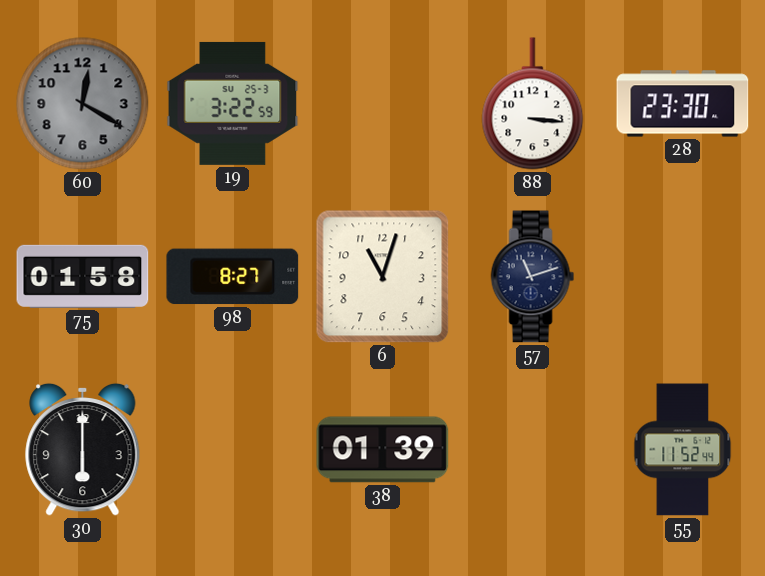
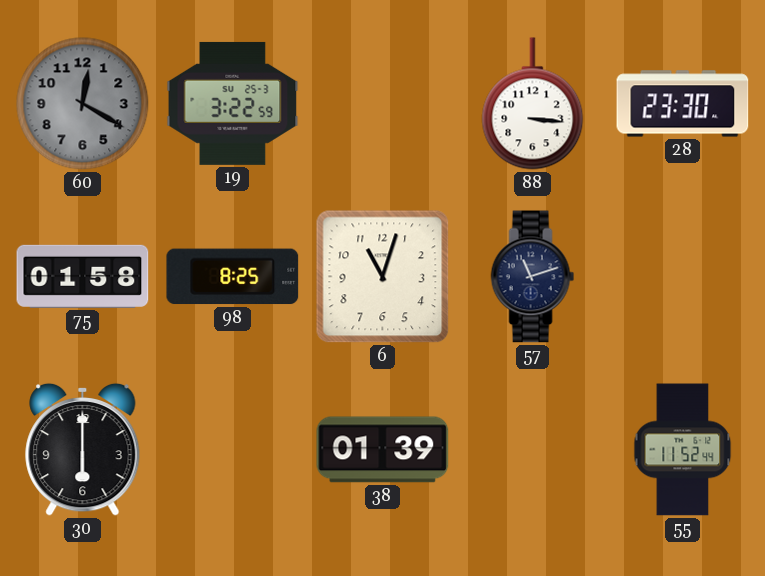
98: 8:27 -> 8:25 (233, 277)
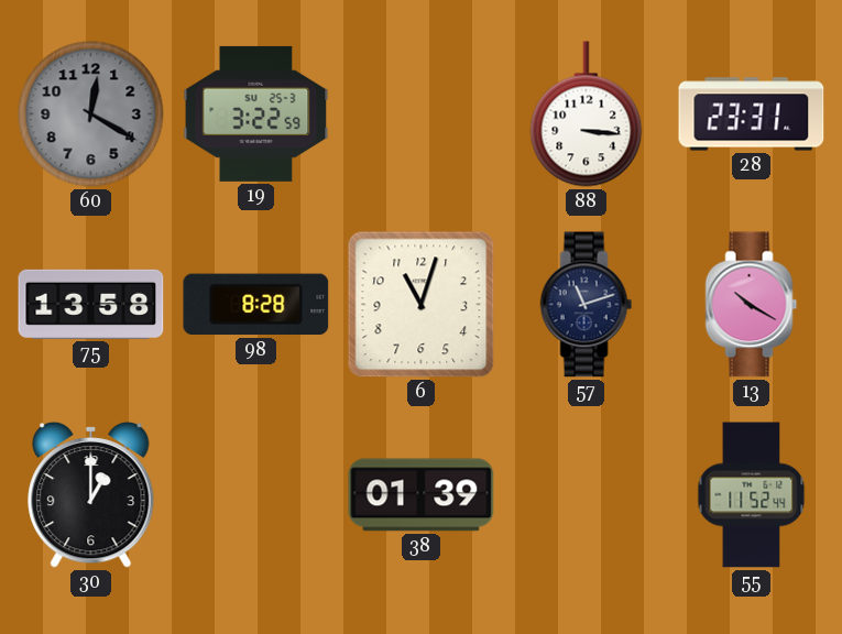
28: 23:30 -> 23:31 (752, 114)
75: 01:58 -> 13:58 (91, 304)
98: 8:25 -> 8:28 (256, 305)
13: none -> 10:20 (752, 305)
30: 6:00 -> 1:00 (91, 494)
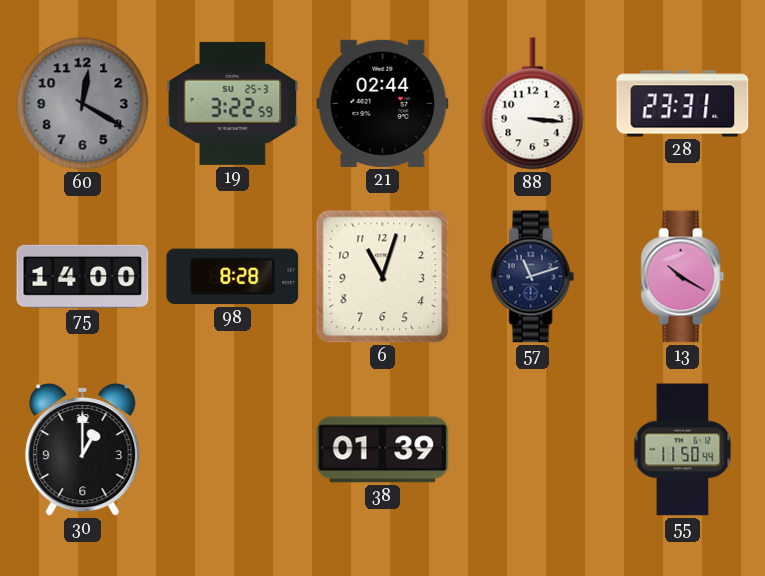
21: none -> 02:44 (383, 103)
75: 13:58 -> 14:00 (83, 276)
55: 11:52 -> 11:50 (683, 450)
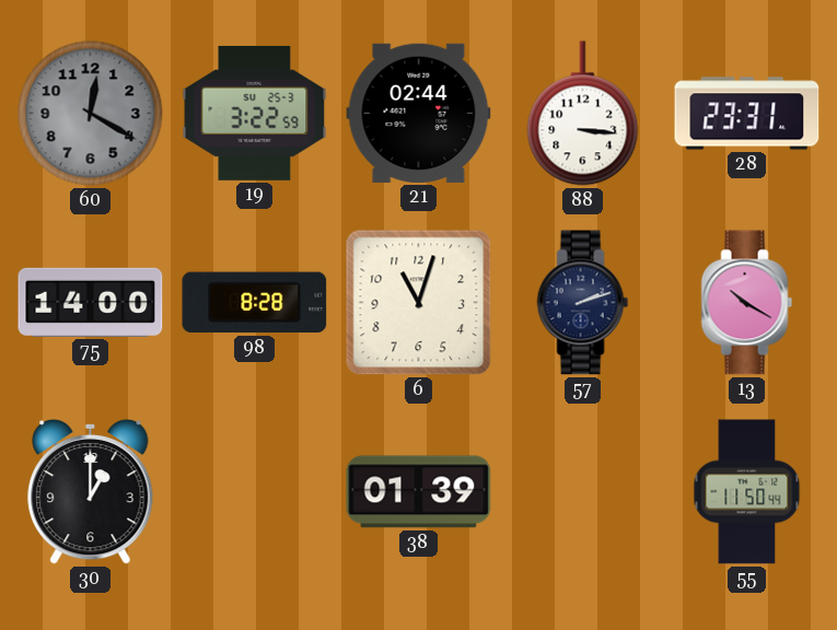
57: 11:12 -> 2:12 (583, 303)
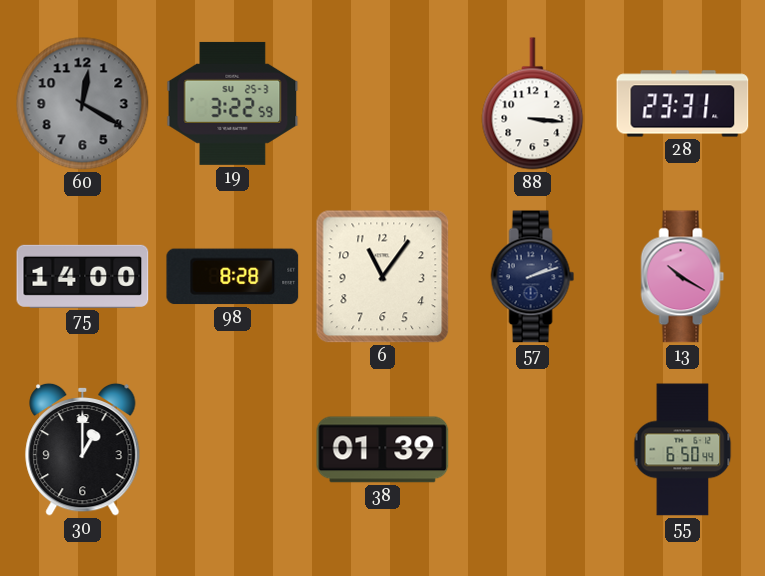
21: 02:44 -> none (419, 113)
6: 11:03 -> 11:06 (383, 277)
55: 11:50 -> 6:50 (683, 450)
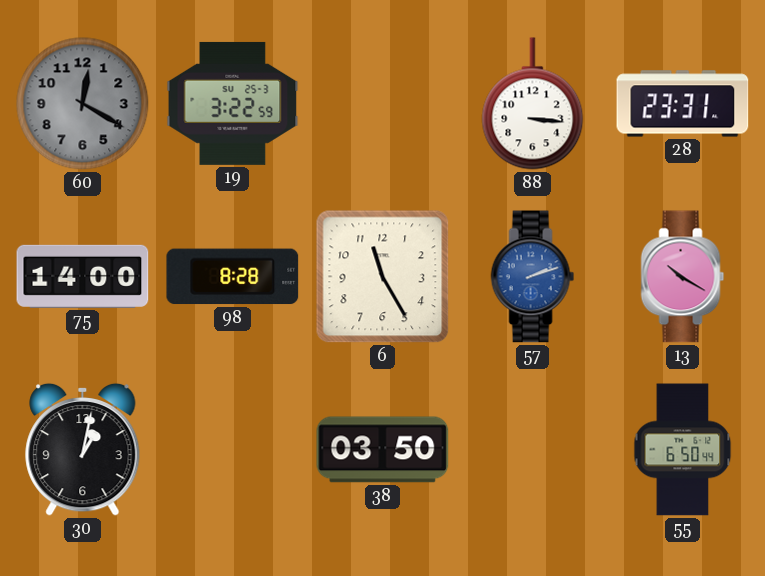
6: 11:06 -> 11:25 (383, 277)
57 dial: navy -> blue (533, 277)
30: 1:00 -> 1:02 (83, 449)
38: 01:39 -> 03:50 (383, 450)
